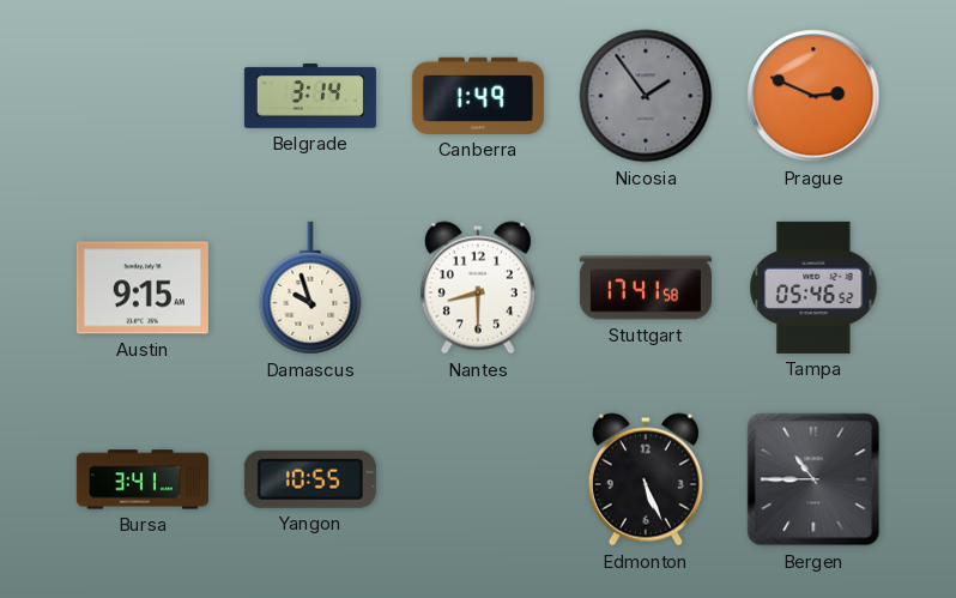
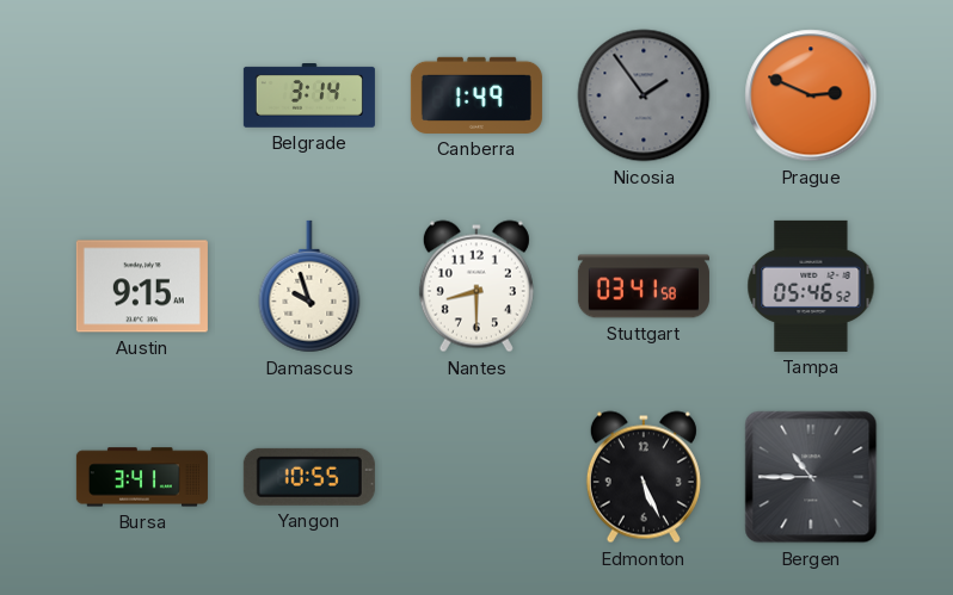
Stuttgart: 17:41 -> 03:41 (644, 286)
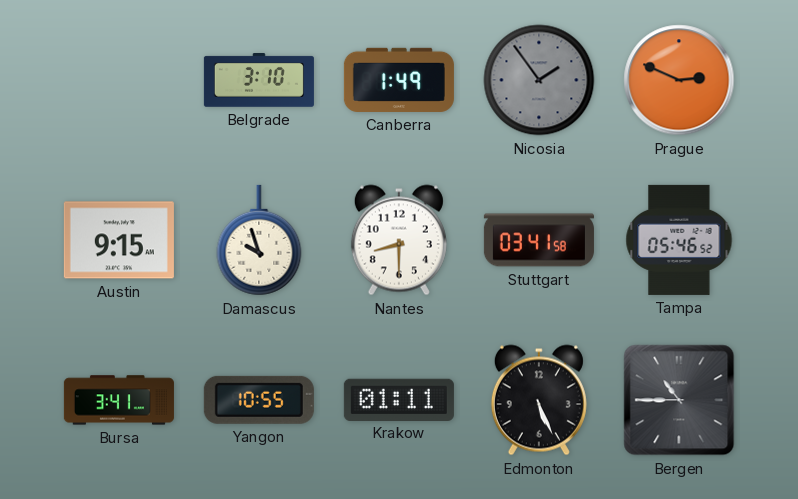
Belgrade: 3:14 -> 3:10 (259, 81)
Krakow: none -> 01:11 (399, 399)
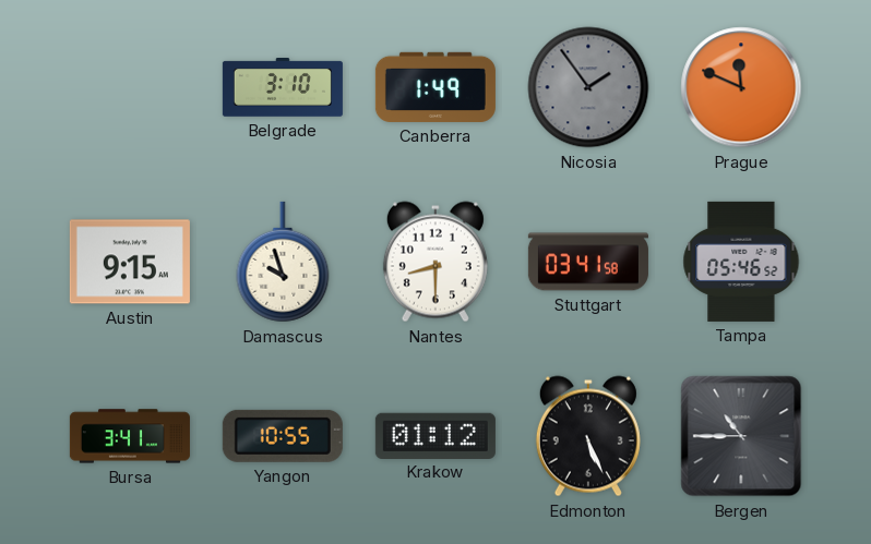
Prague: 2:49 -> 11:49 (741, 87)
Krakow: 01:11 -> 01:12 (435, 435)
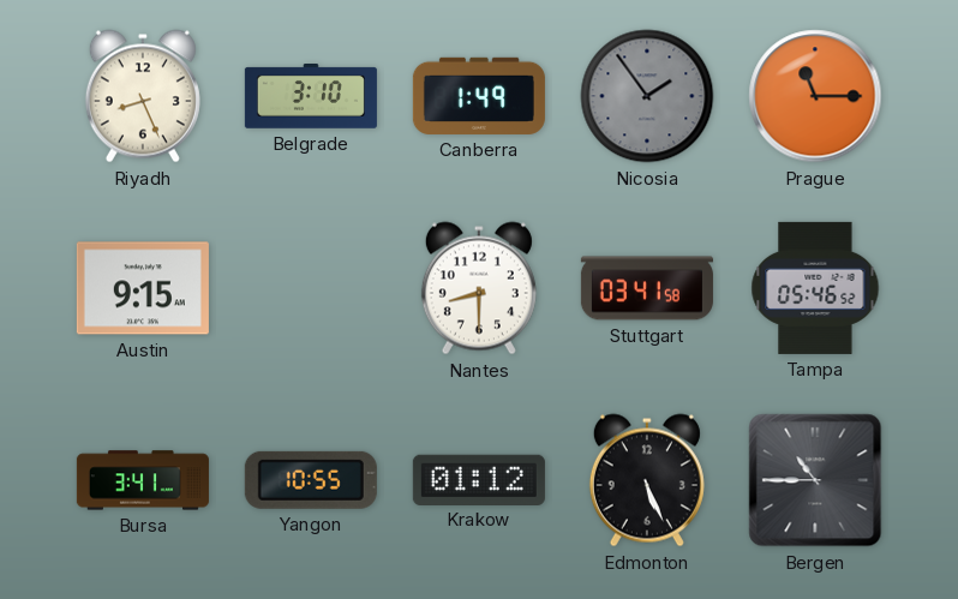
Riyadh: none -> 8:26 (143, 96)
Prague: 11:49 -> 11:15 (815, 96)
Damascus: 9:57 -> none (283, 262)
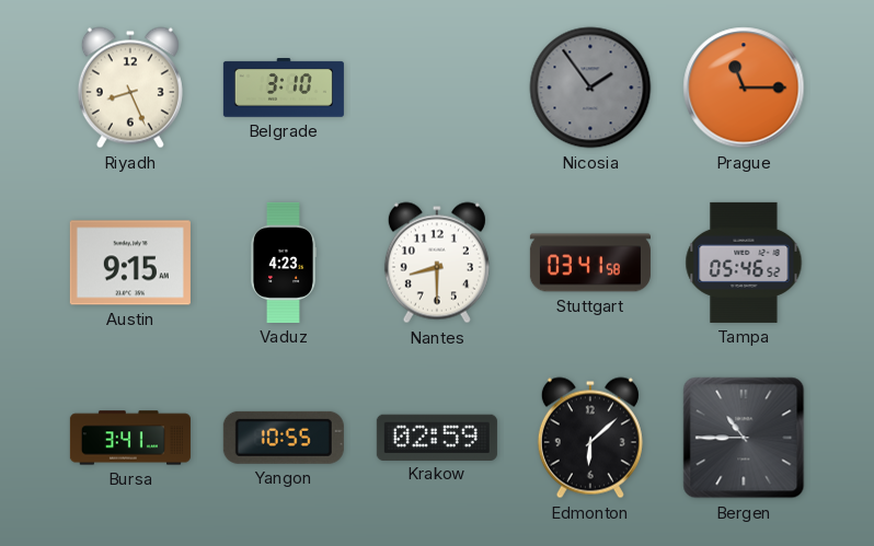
Canberra: 1:49 -> none (479, 96)
Vaduz: none -> 4:23 (283, 263)
Krakow: 01:12 -> 02:59 (437, 437)
Edmonton: 5:26 -> 6:08 (590, 438)
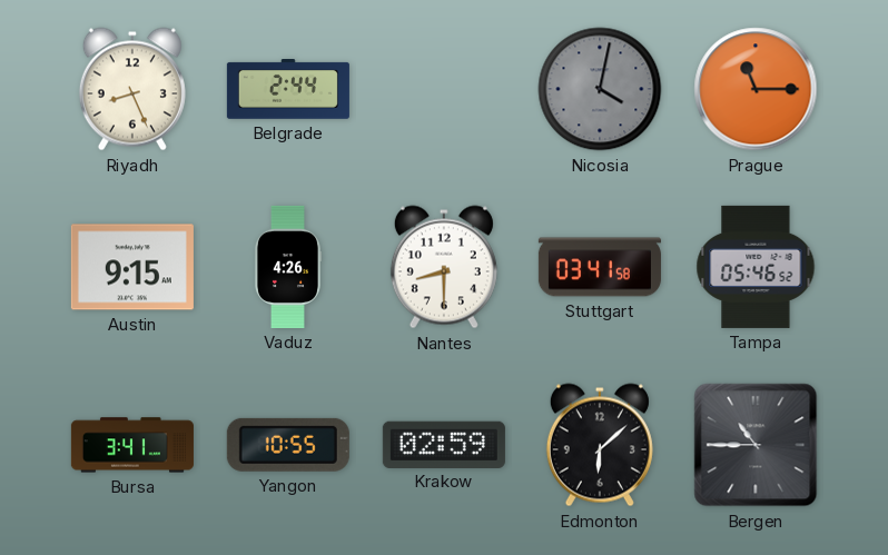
Belgrade: 3:10 -> 2:44 (288, 90)
Nicosia: 1:54 -> 4:02 (600, 89)
Vaduz: 4:23 -> 4:26 (287, 267)
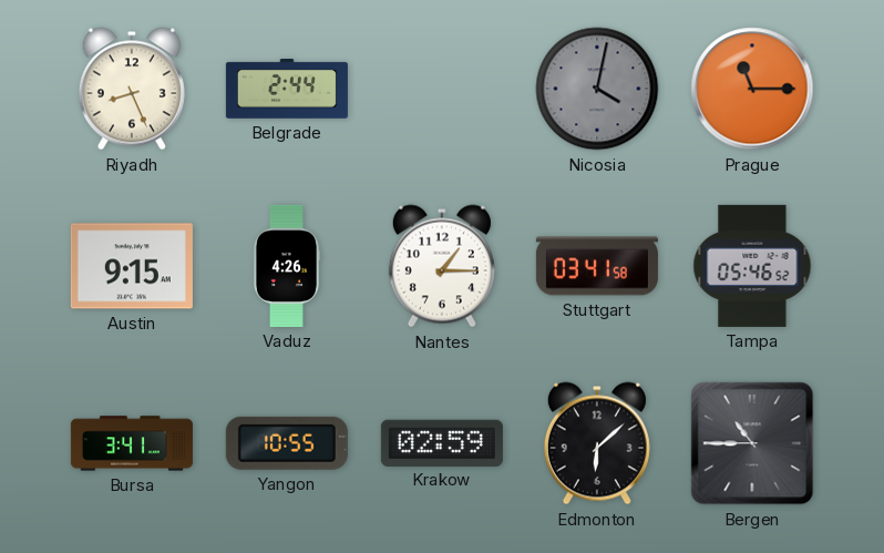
Nantes: 8:30 -> 1:15 (442, 266)
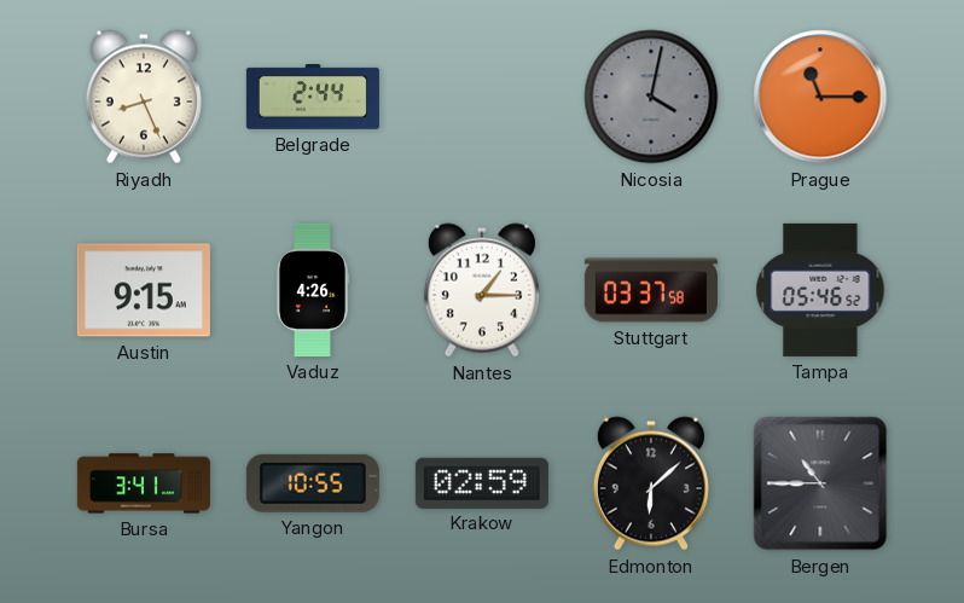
Stuttgart: 03:41 -> 03:37 (651, 290)
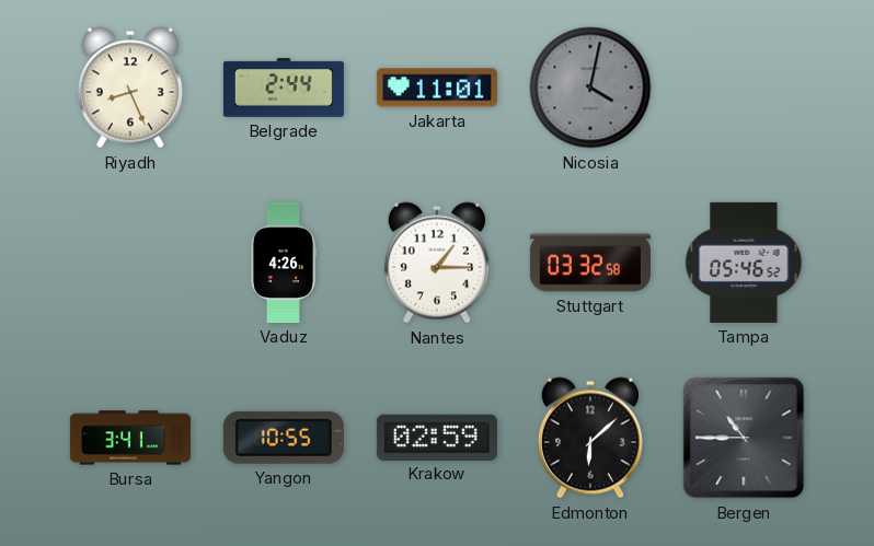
Jakarta: none -> 11:01 (437, 88)
Prague: 11:15 -> none (820, 97)
Austin: 9:15 -> none (144, 290)
Stuttgart: 03:37 -> 03:32 (590, 263)
